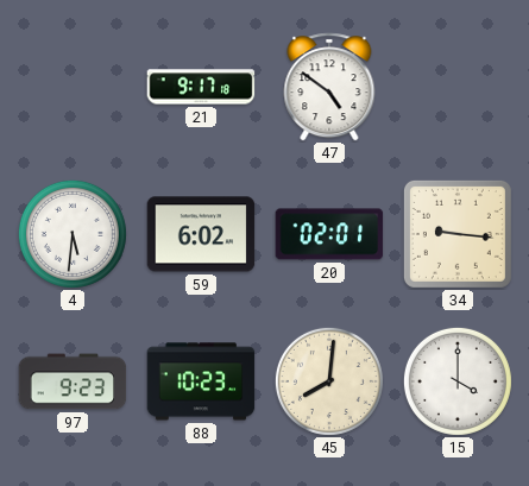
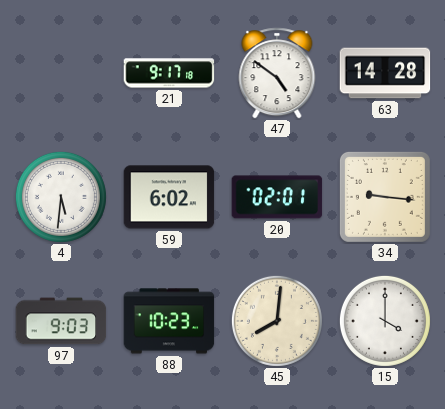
63: none -> 14:28 (385, 73)
97: 9:23 -> 9:03 (61, 321)
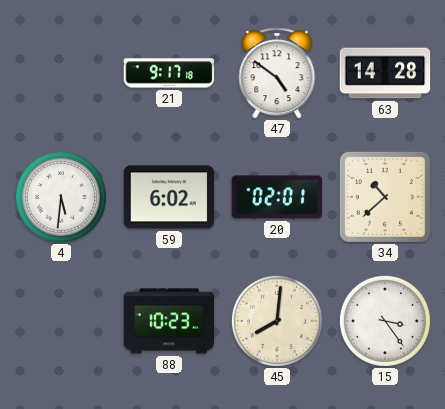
34: 9:16 -> 10:38 (385, 197)
97: 9:03 -> none (61, 321)
15: 4:00 -> 3:24 (385, 321)
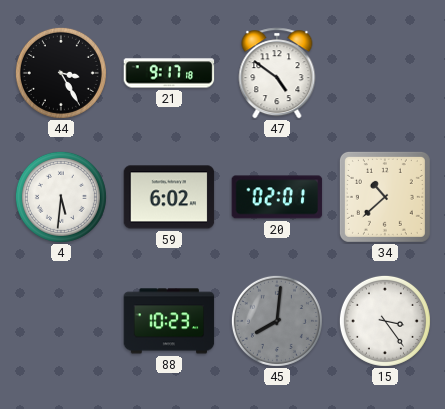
44: none -> 3:25 (61, 73)
63: 14:28 -> none (385, 73)
45 dial: cream -> grey (277, 321)
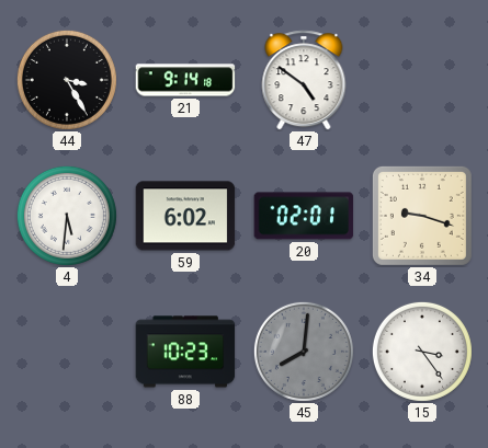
21: 9:17 -> 9:14 (185, 80)
34: 10:38 -> 9:18 (422, 216)
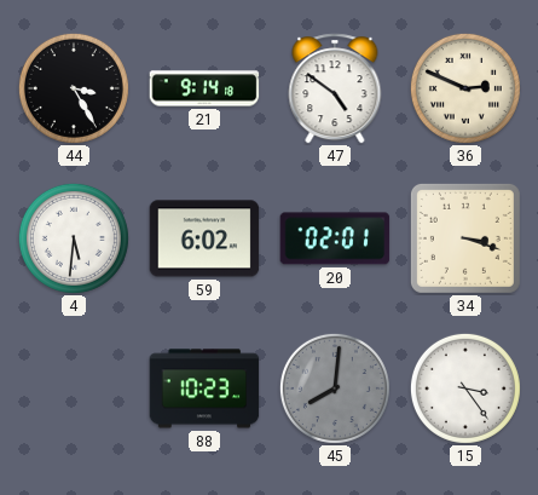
36: none -> 2:49 (465, 88)
34: 9:18 -> 3:18 (465, 238)
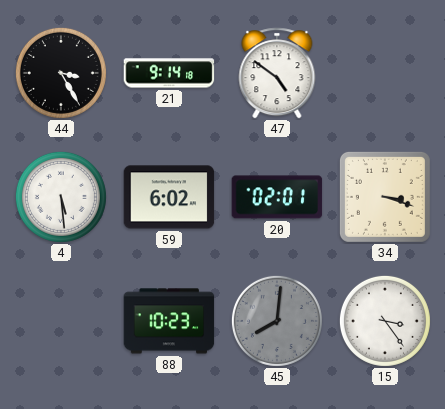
36: 2:49 -> none (465, 88)
4: 5:31 -> 5:29 (61, 197)
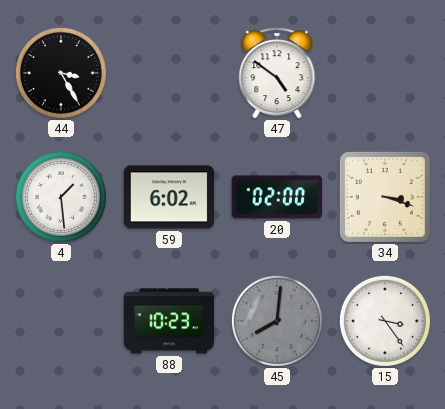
21: 9:14 -> none (169, 73)
4: 5:29 -> 1:29 (61, 197)
20: 02:01 -> 02:00 (277, 197)
